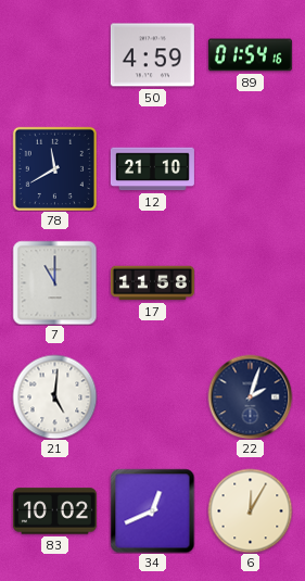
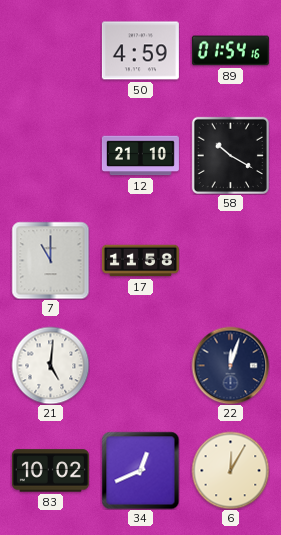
78: 11:40 -> none (54, 168)
58: none -> 10:20 (230, 155)
22: 2:03 -> 12:03 (230, 365)
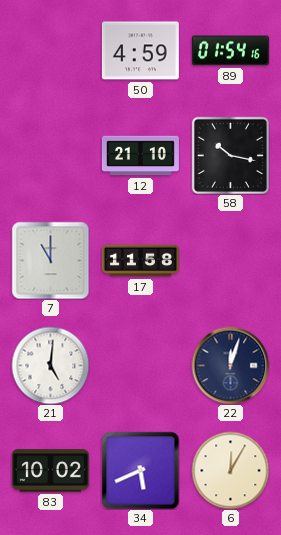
58: 10:20 -> 10:17 (230, 155)
34: 12:41 -> 5:41 (140, 470)
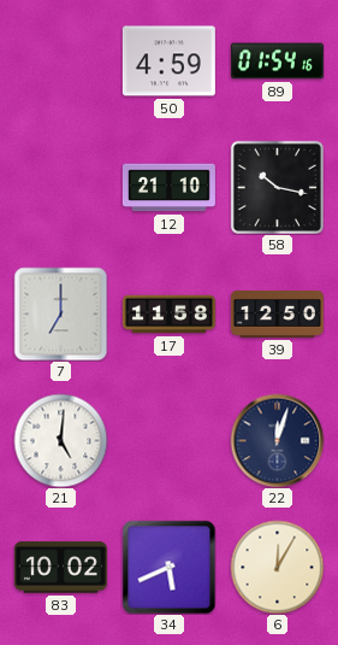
7: 11:00 -> 7:00 (60, 313)
39: none -> 12:50 (277, 313)
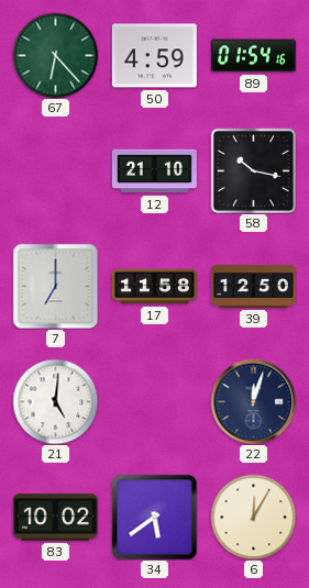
67: none -> 6:23 (55, 55)
34: 5:41 -> 5:39 (154, 517)
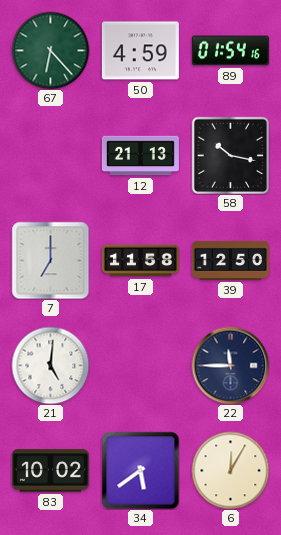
12: 21:10 -> 21:13 (140, 156)
22: 12:03 -> 11:45 (230, 365)
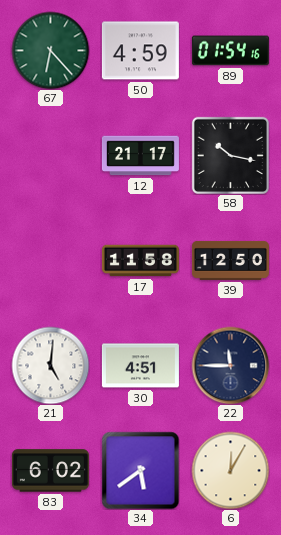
12: 21:13 -> 21:17 (140, 156)
7: 7:00 -> none (50, 260)
30: none -> 4:51 (140, 366)
83: 10:02 -> 6:02 (50, 471)
